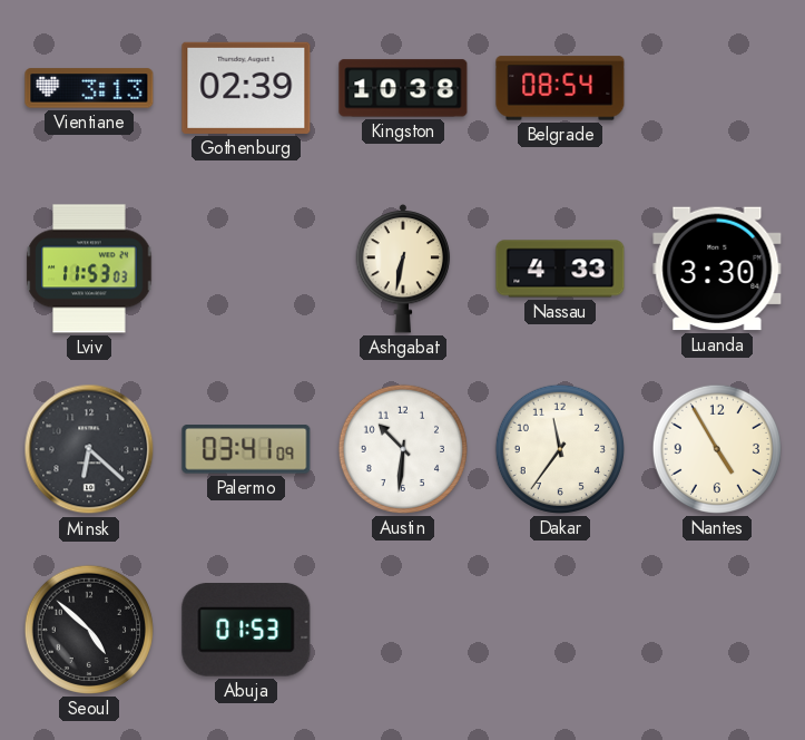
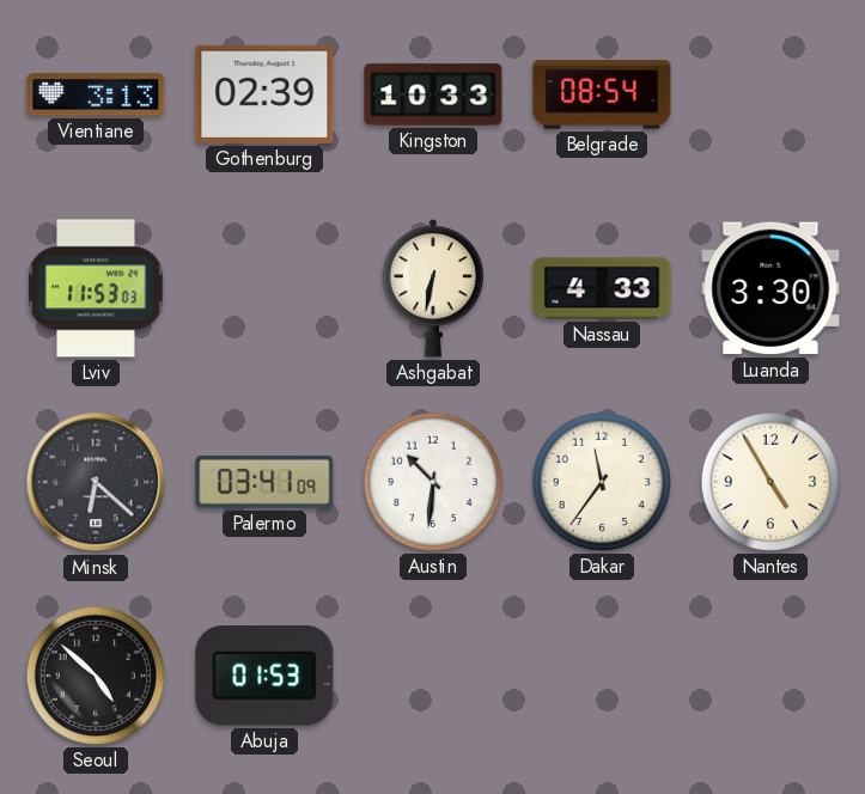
Kingston: 10:38 -> 10:33 (433, 94)
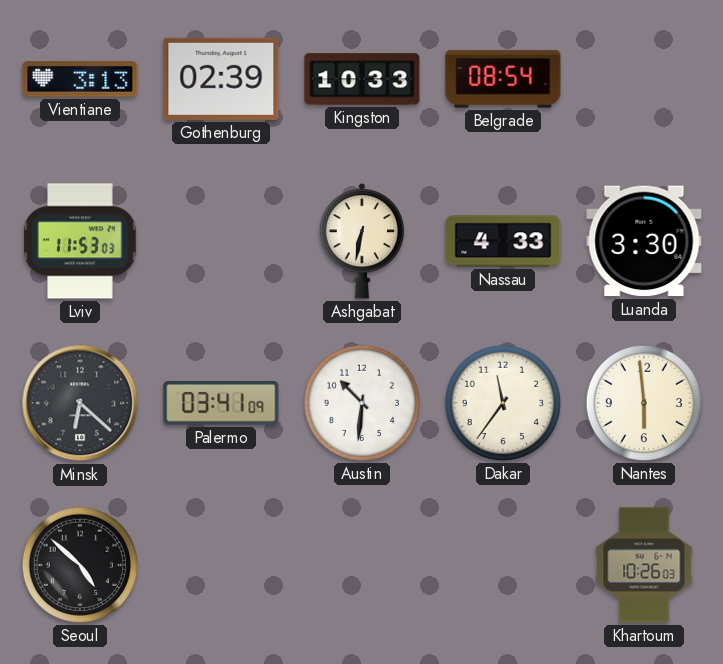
Nantes: 4:55 -> 5:59 (644, 403)
Abuja: 01:53 -> none (264, 677)
Khartoum: none -> 10:26 (644, 565)
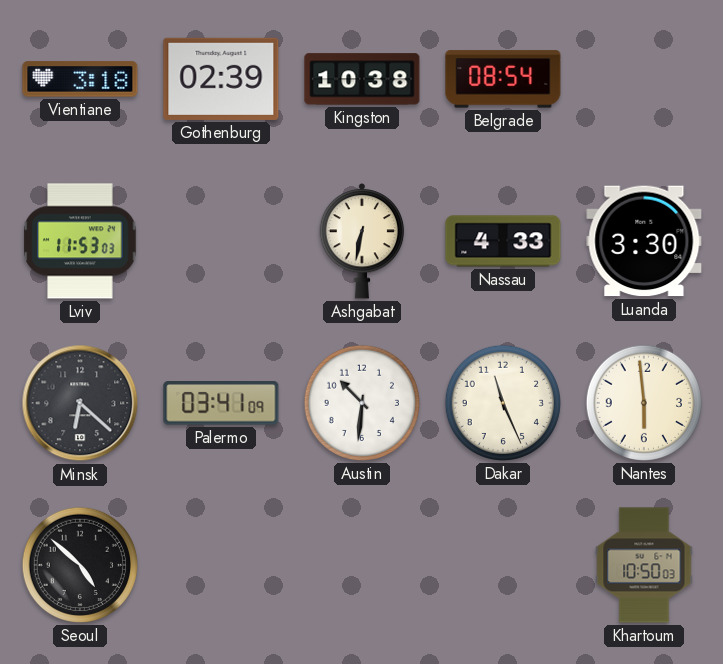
Vientiane: 3:13 -> 3:18 (80, 79)
Kingston: 10:33 -> 10:38 (362, 79)
Dakar: 11:36 -> 11:26 (503, 403)
Khartoum: 10:26 -> 10:50 (644, 565)
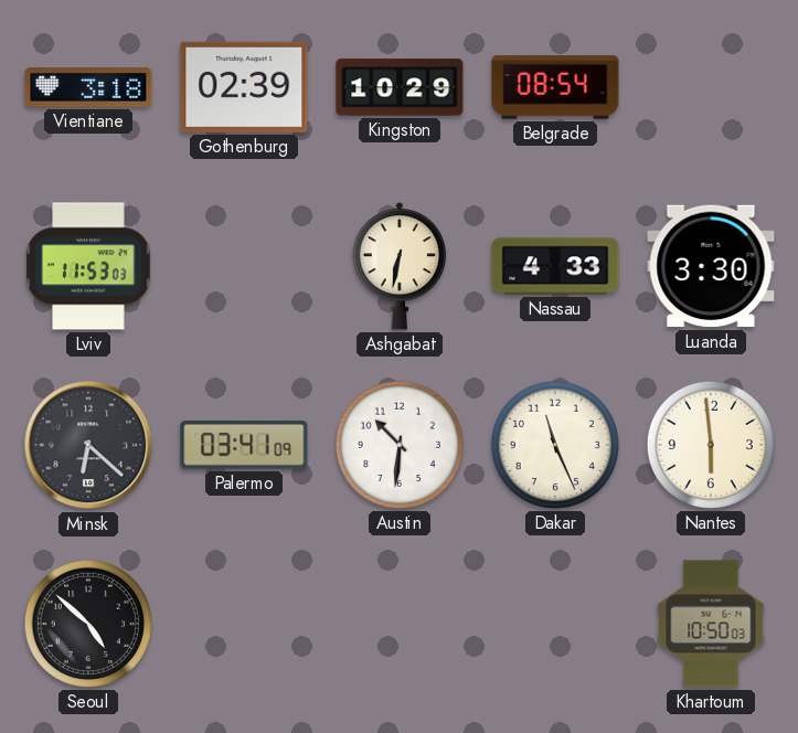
Kingston: 10:38 -> 10:29 (400, 87)
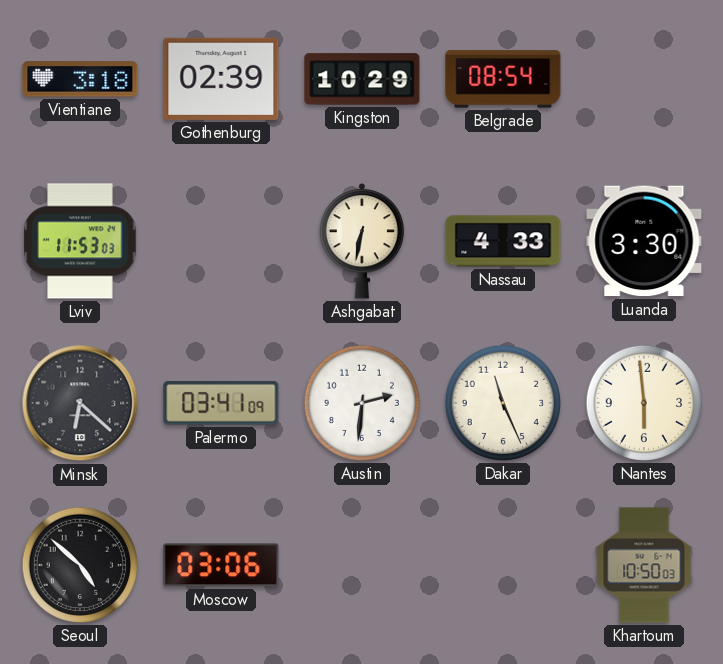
Austin: 10:31 -> 2:31 (362, 403)
Moscow: none -> 03:06 (221, 565)
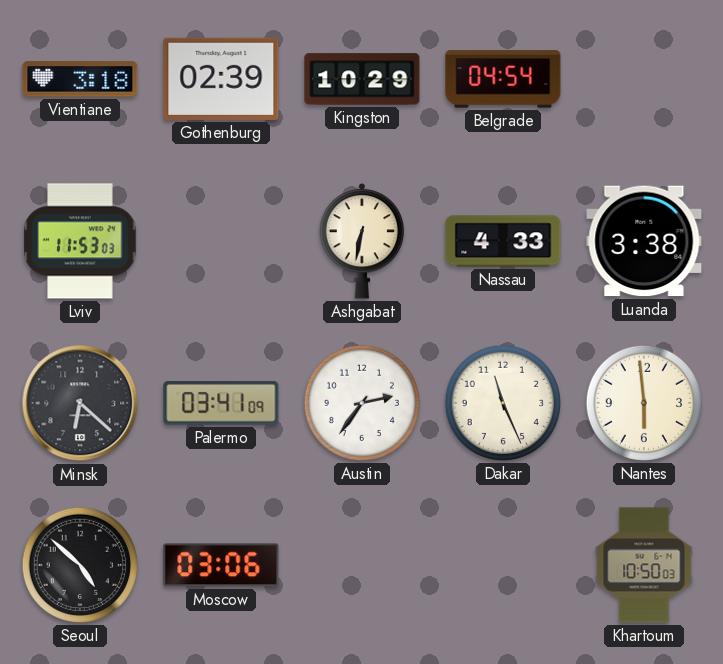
Belgrade: 08:54 -> 04:54 (503, 79)
Luanda: 3:30 -> 3:38 (644, 241)
Austin: 2:31 -> 2:36 (362, 403)
